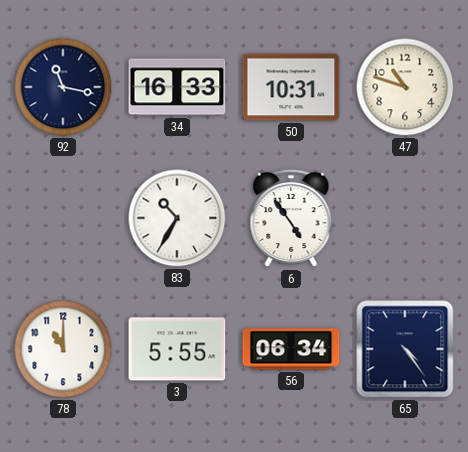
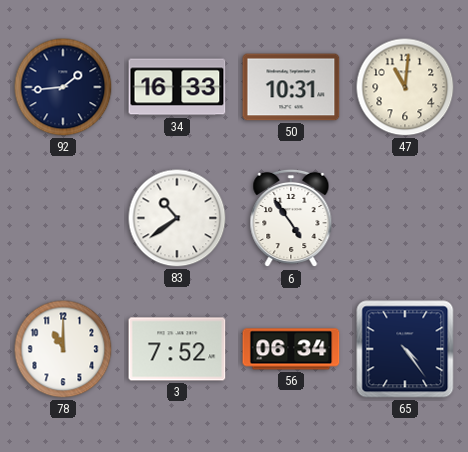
92: 11:17 -> 1:44 (63, 87)
47: 10:48 -> 11:01 (405, 87)
83: 10:35 -> 10:39 (177, 218)
3: 5:55 -> 7:52 (177, 349)
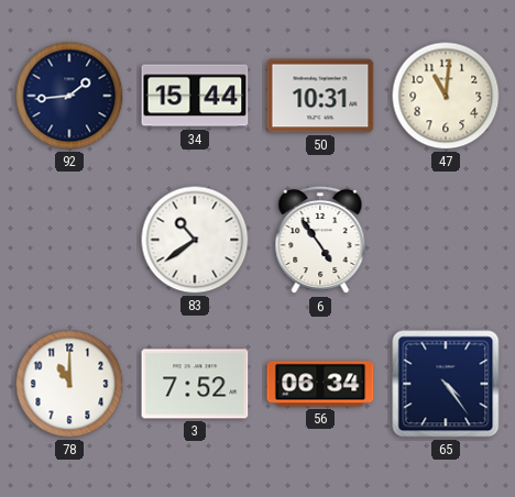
34: 16:33 -> 15:44 (195, 96)
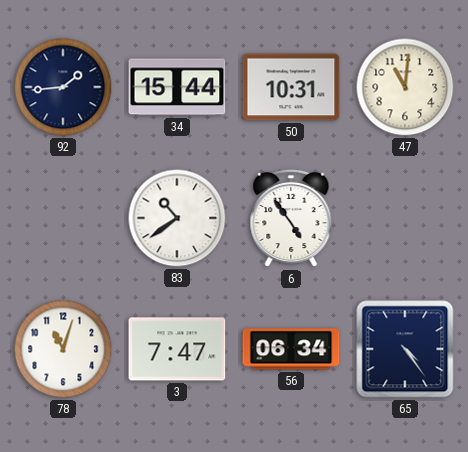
78: 11:00 -> 11:03 (63, 349)
3: 7:52 -> 7:47 (177, 349)
